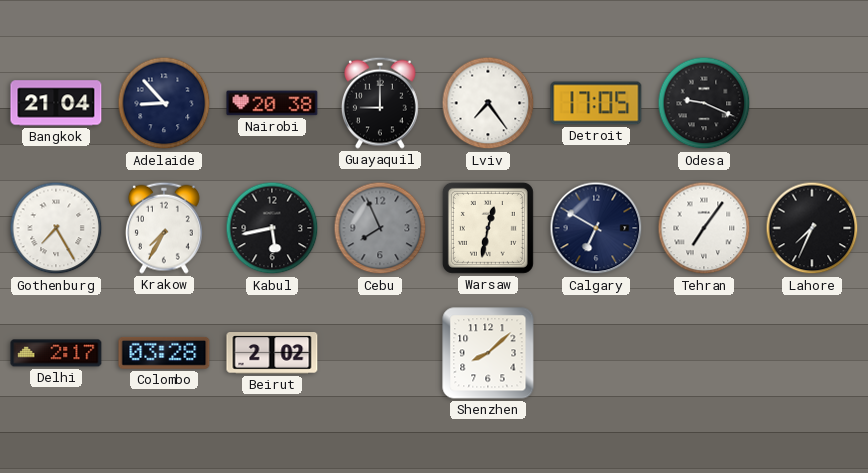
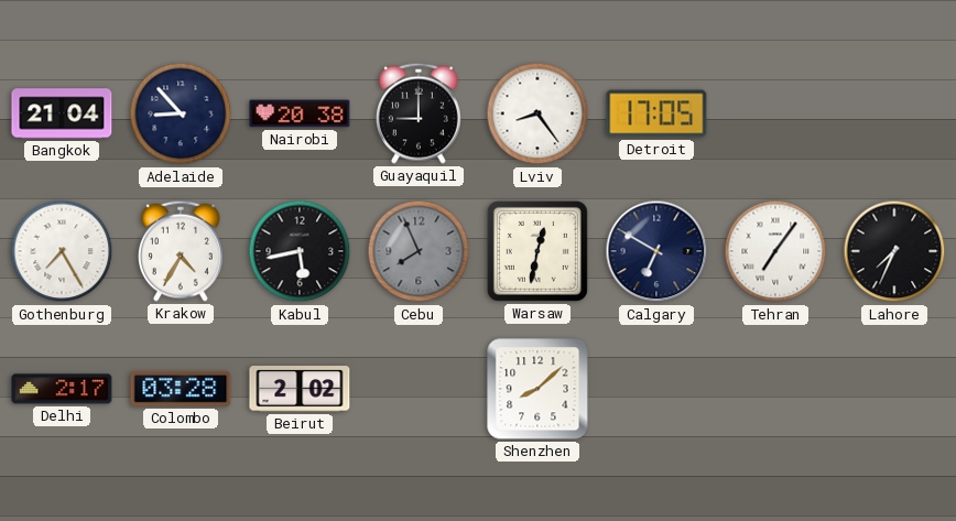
Lviv: 7:24 -> 8:24 (537, 113)
Odesa: 9:19 -> none (704, 103)
Krakow: 7:35 -> 4:35 (181, 251)
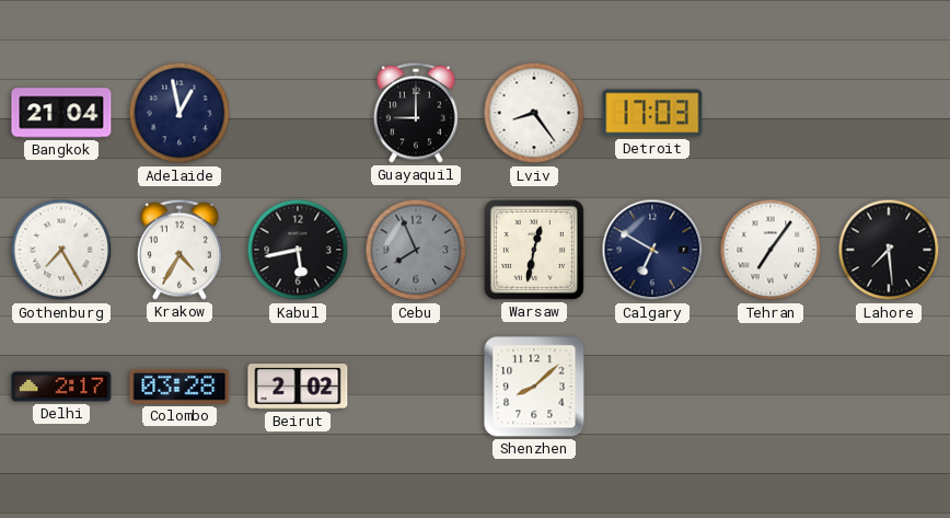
Adelaide: 8:53 -> 12:58 (179, 113)
Nairobi: 20:38 -> none (300, 113)
Detroit: 17:05 -> 17:03 (652, 113)
Lahore: 7:34 -> 7:29 (889, 250)
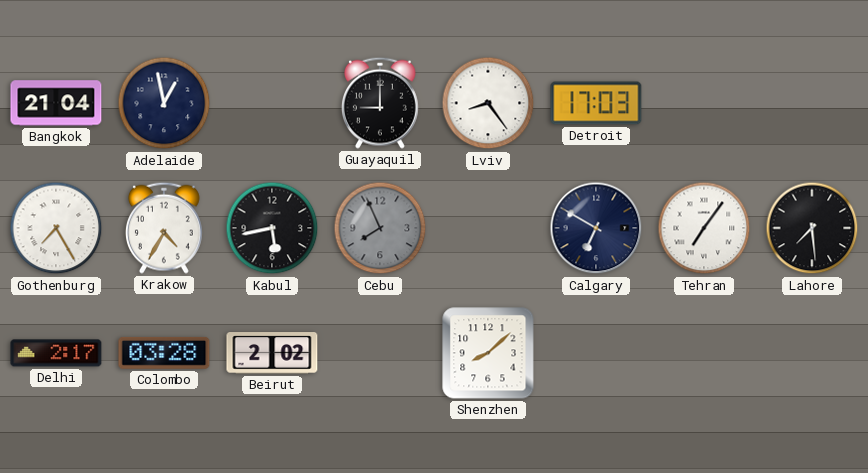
Warsaw: 12:32 -> none (534, 250)
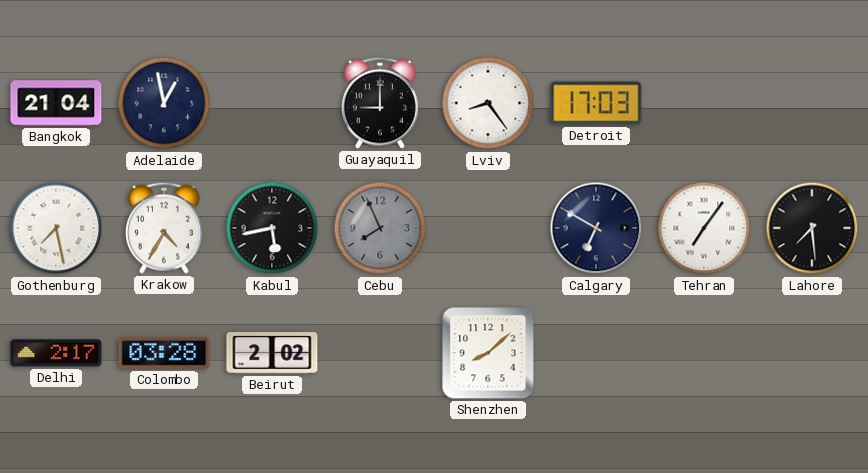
Gothenburg: 7:25 -> 7:28 (56, 228)
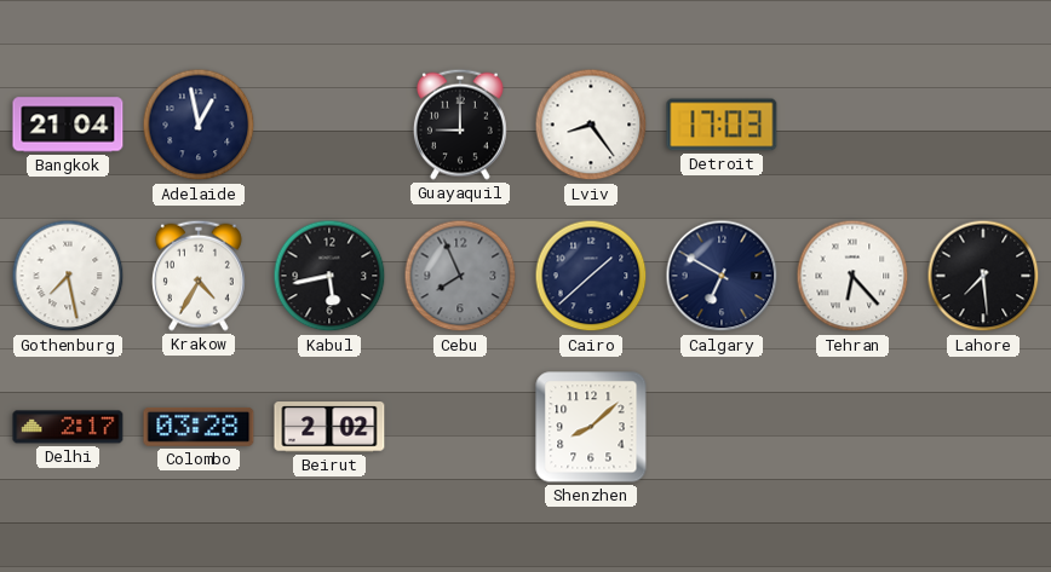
Cairo: none -> 1:38 (591, 276)
Tehran: 7:06 -> 6:23 (852, 276)
